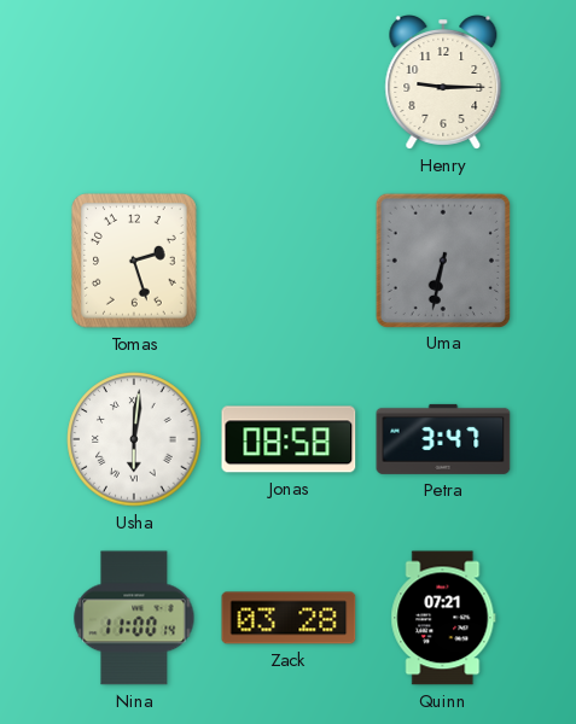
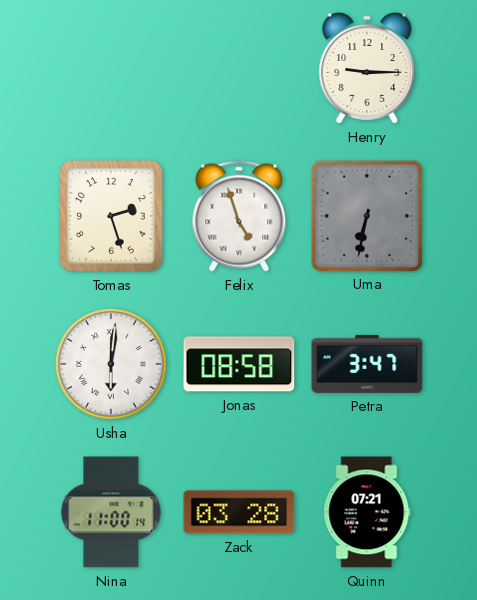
Felix: none -> 4:57 (239, 216)
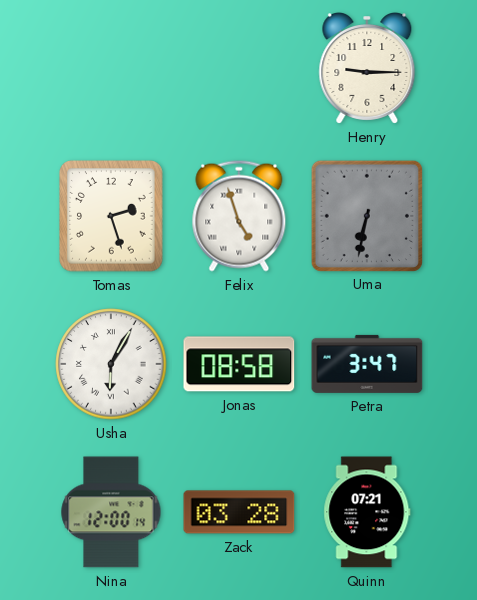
Usha: 6:01 -> 6:05 (111, 364)
Nina: 11:00 -> 12:00 (111, 512)
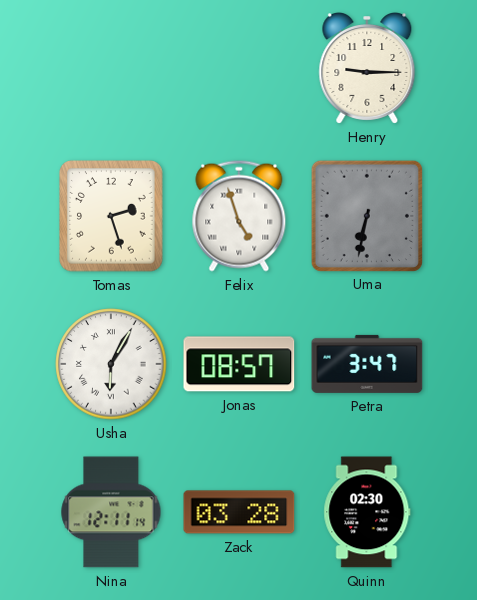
Jonas: 08:58 -> 08:57 (239, 364)
Nina: 12:00 -> 12:11 (111, 512)
Quinn: 07:21 -> 02:30 (367, 512)
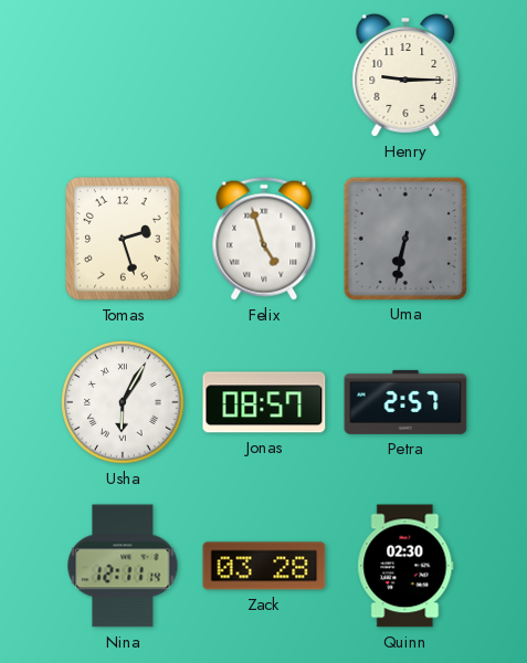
Petra: 3:47 -> 2:57 (405, 402)
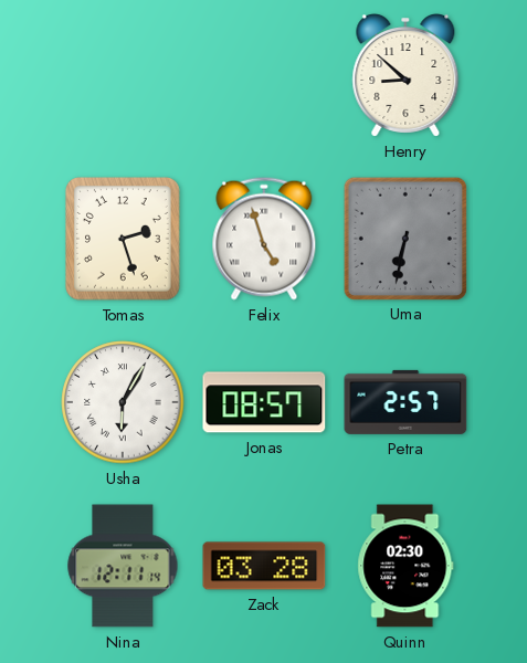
Henry: 9:15 -> 8:52 (405, 76)
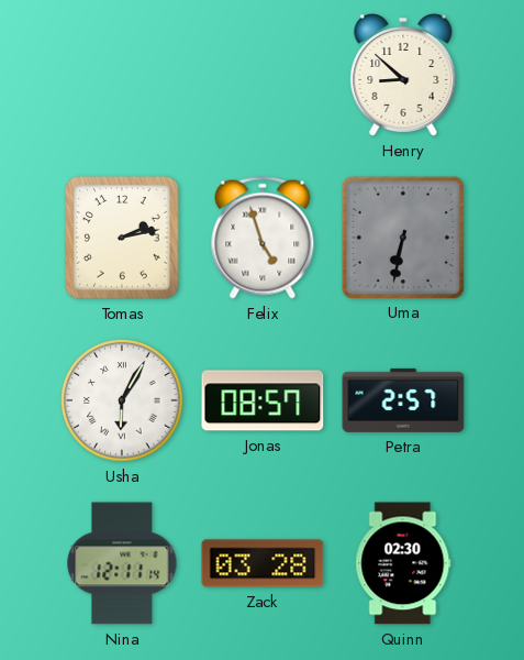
Tomas: 2:27 -> 2:13 (122, 238)
